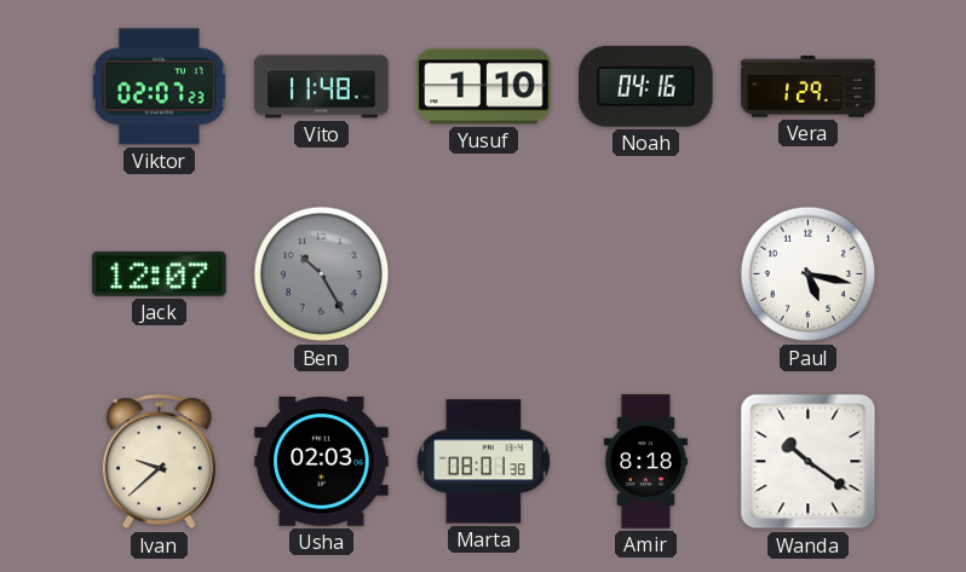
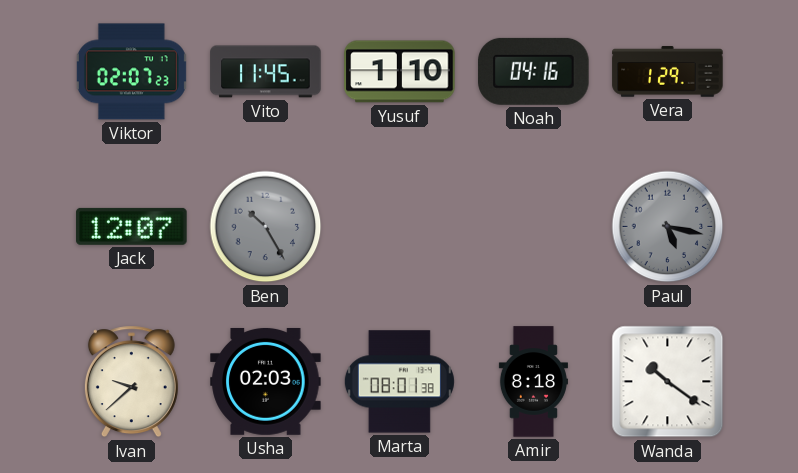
Vito: 11:48 -> 11:45 (266, 72)
Paul dial: white -> grey (668, 227)
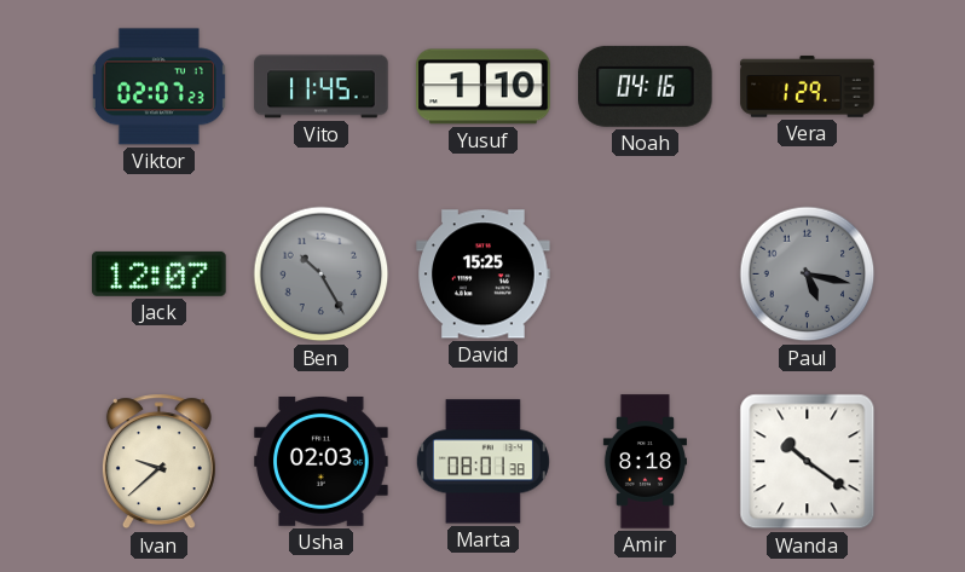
David: none -> 15:25 (484, 275)
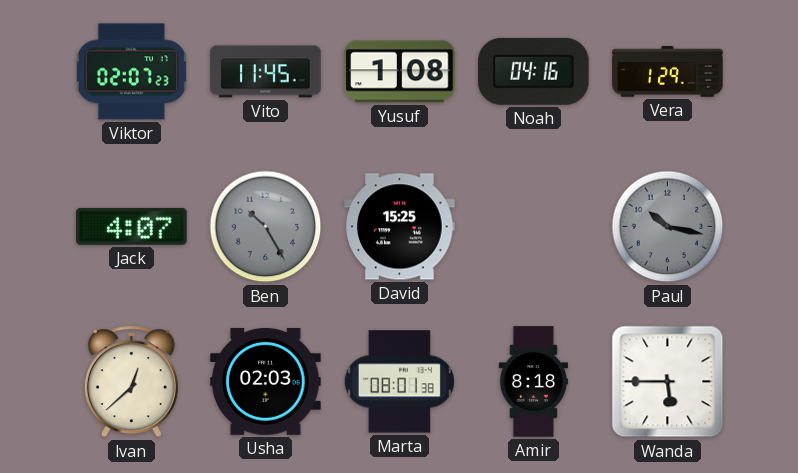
Yusuf: 1:10 -> 1:08 (400, 72)
Jack: 12:07 -> 4:07 (132, 226)
Paul: 5:17 -> 10:17 (668, 227)
Ivan: 9:38 -> 12:38 (131, 382)
Wanda: 10:21 -> 5:45 (668, 382)
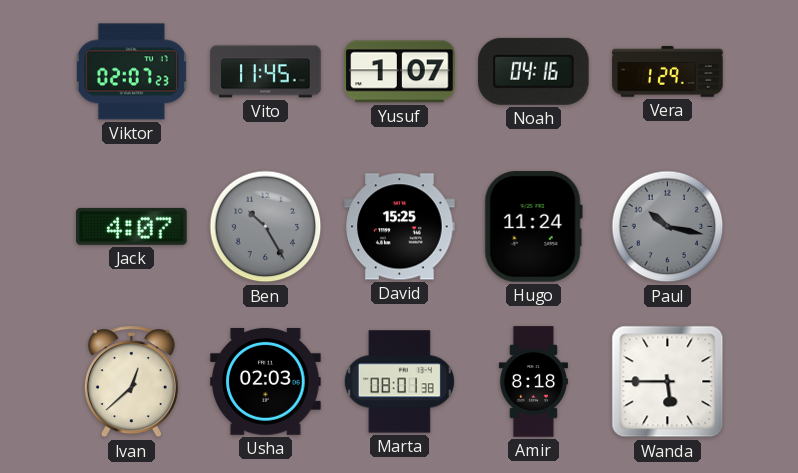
Yusuf: 1:08 -> 1:07 (400, 72)
Hugo: none -> 11:24 (533, 227)
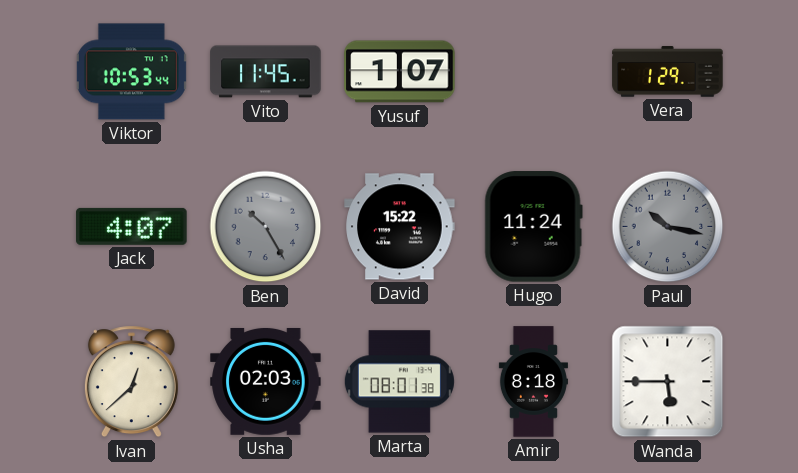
Viktor: 02:07 -> 10:53 (131, 72)
Noah: 04:16 -> none (534, 71)
David: 15:25 -> 15:22 (400, 227)
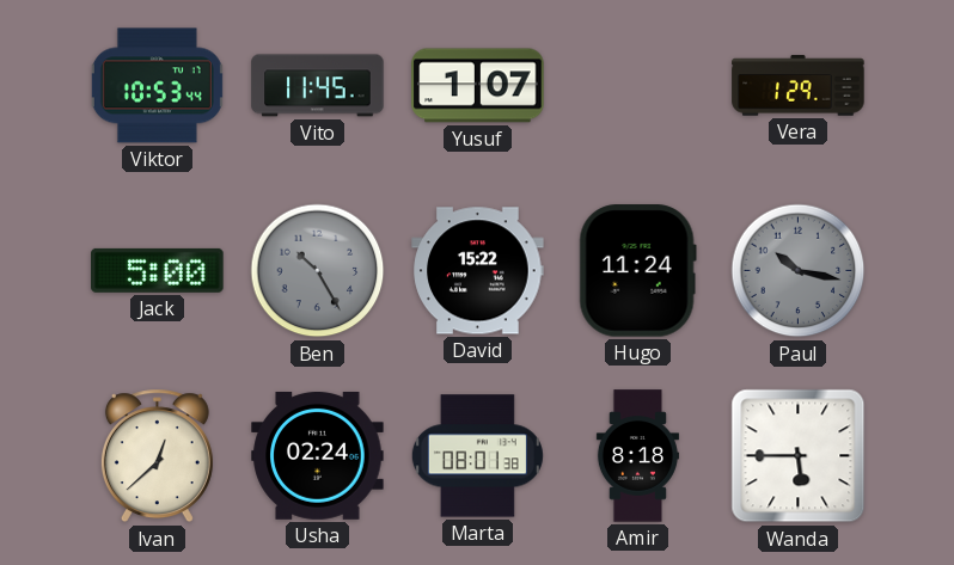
Jack: 4:07 -> 5:00 (158, 270)
Usha: 02:03 -> 02:24 (318, 455)
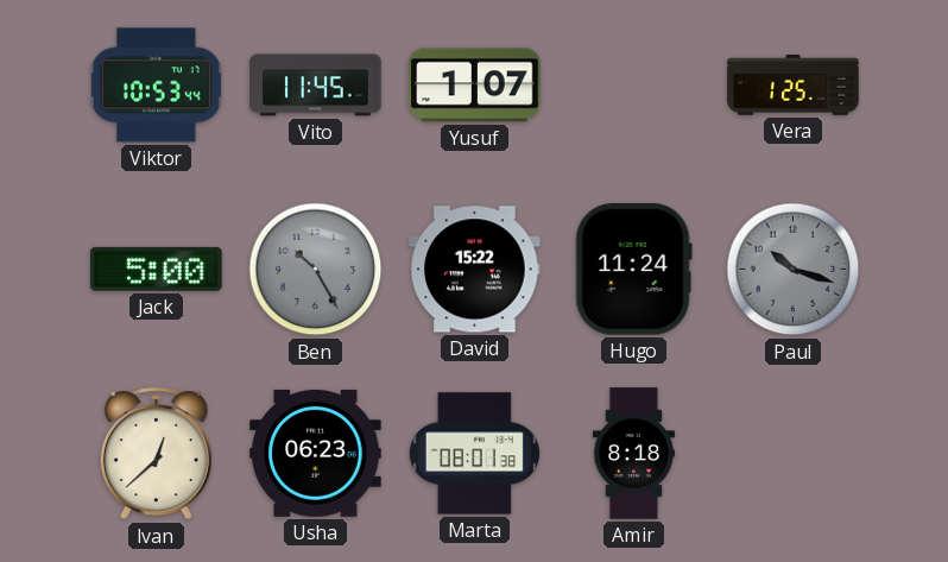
Vera: 1:29 -> 1:25 (794, 86)
Paul: 10:17 -> 10:18 (794, 270)
Usha: 02:24 -> 06:23 (316, 453)
Wanda: 5:45 -> none (799, 456)
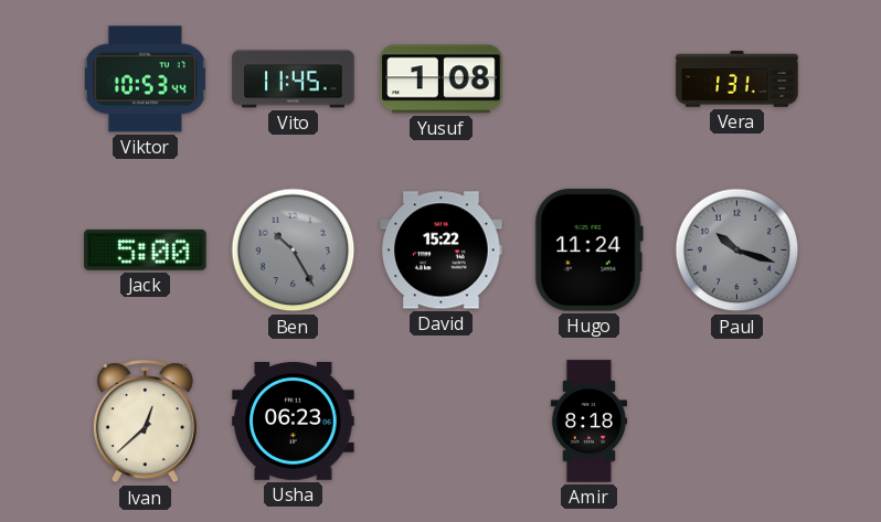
Yusuf: 1:07 -> 1:08 (442, 79)
Vera: 1:25 -> 1:31 (737, 79)
Marta: 08:01 -> none (474, 454)
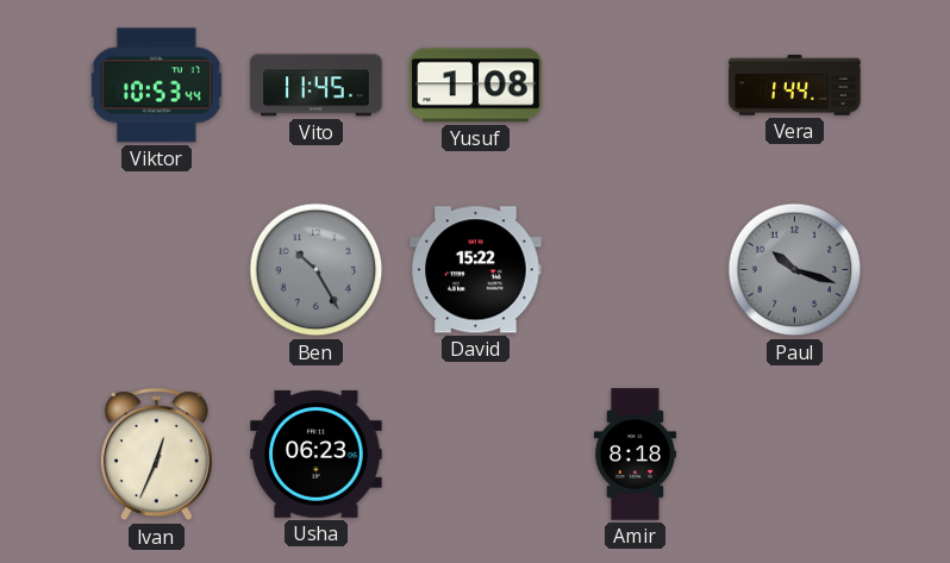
Vera: 1:31 -> 1:44 (795, 86)
Jack: 5:00 -> none (146, 249)
Hugo: 11:24 -> none (588, 251)
Ivan: 12:38 -> 12:34 (156, 455)
